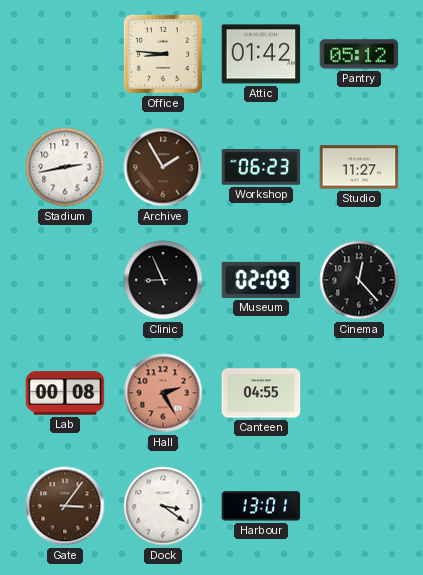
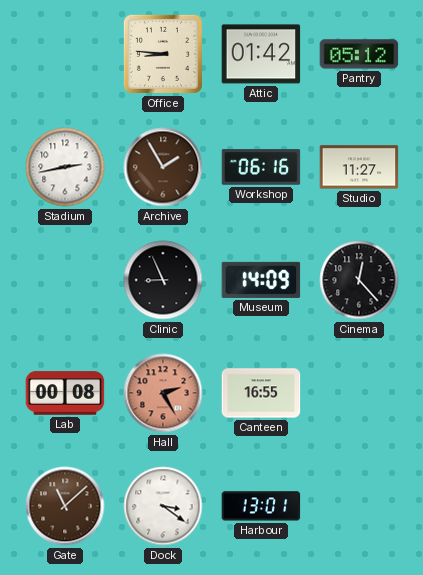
Workshop: 06:23 -> 06:16 (261, 167)
Museum: 02:09 -> 14:09 (261, 280)
Canteen: 04:55 -> 16:55 (261, 393)
Gate: 3:06 -> 11:08 (65, 506)
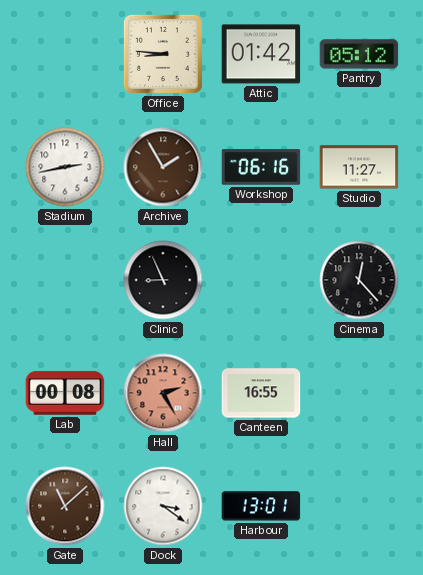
Museum: 14:09 -> none (261, 280)
